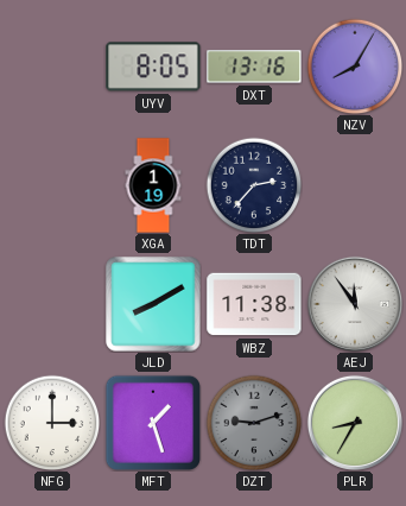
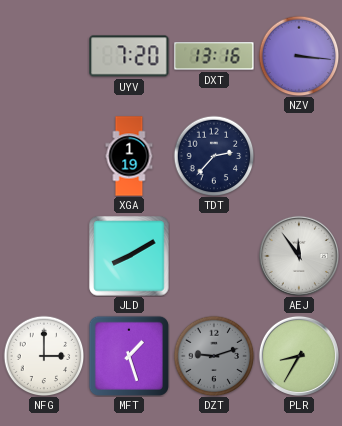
UYV: 8:05 -> 7:20 (129, 56)
NZV: 8:05 -> 3:16 (299, 56)
WBZ: 11:38 -> none (254, 304)
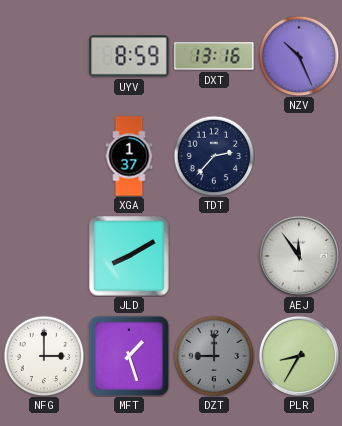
UYV: 7:20 -> 8:59 (129, 56)
NZV: 3:16 -> 10:26 (299, 56)
XGA: 1:19 -> 1:37 (129, 156)
DZT: 9:12 -> 9:00 (214, 356)
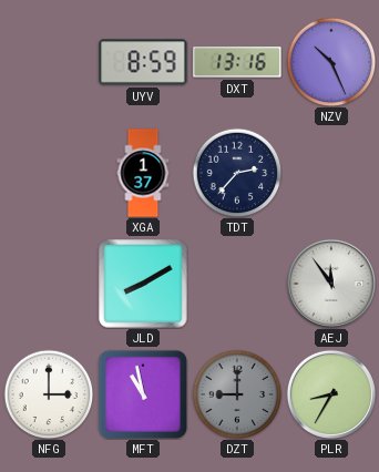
MFT: 1:27 -> 10:58 (143, 394)
